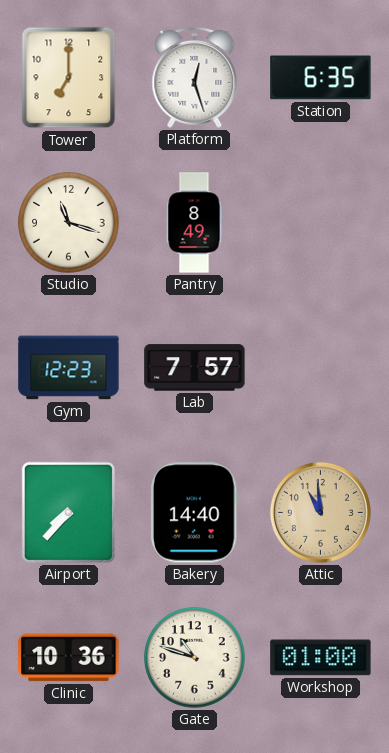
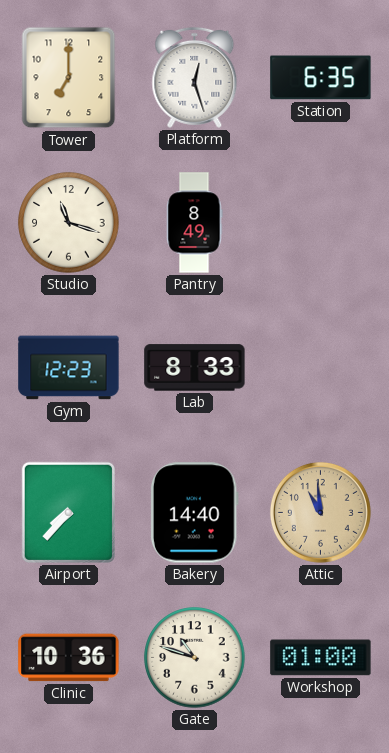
Lab: 7:57 -> 8:33 (195, 368)
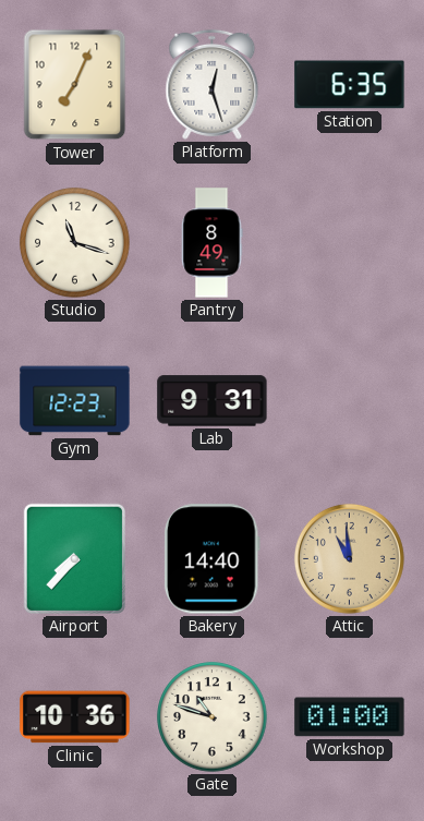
Tower: 7:00 -> 7:04 (75, 85)
Lab: 8:33 -> 9:31 (213, 401)
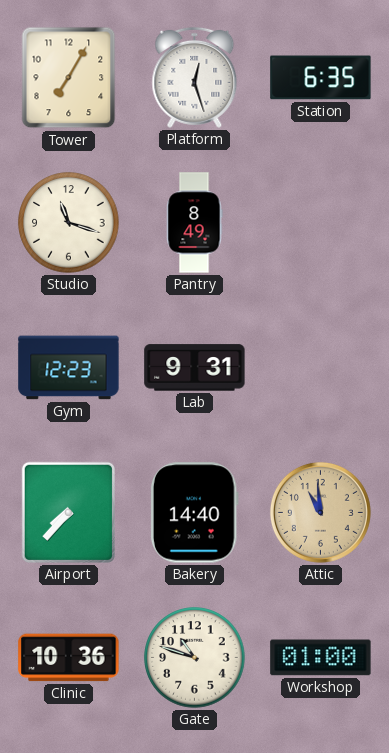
Tower: 7:04 -> 7:05 (69, 78)
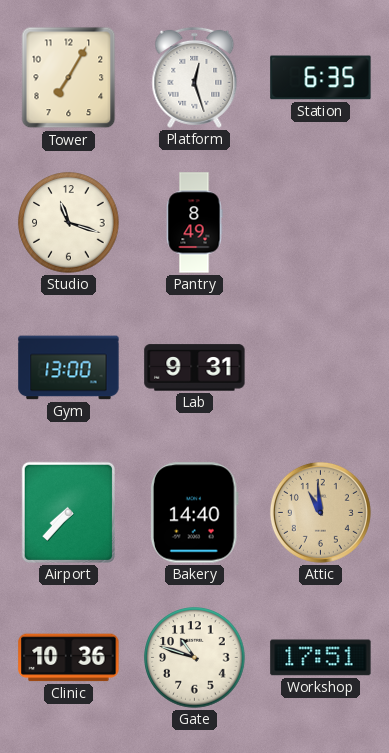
Gym: 12:23 -> 13:00 (69, 368)
Workshop: 01:00 -> 17:51 (321, 658)
